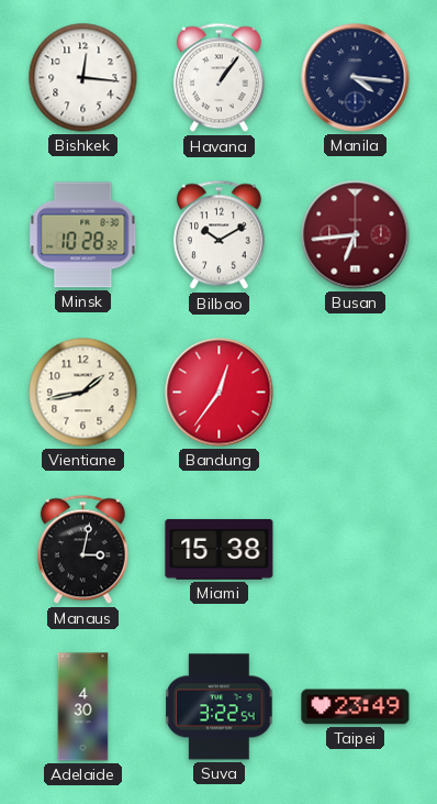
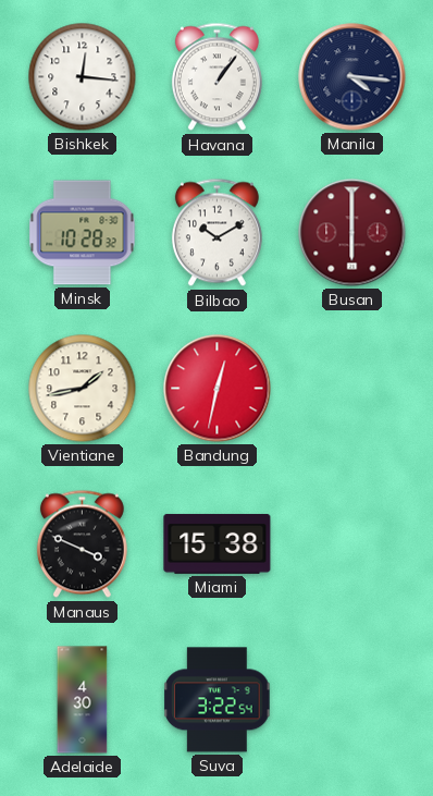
Busan: 6:44 -> 6:00 (352, 233)
Bandung: 12:36 -> 12:32 (218, 389)
Manaus: 3:02 -> 3:49 (82, 544)
Taipei: 23:49 -> none (356, 707)
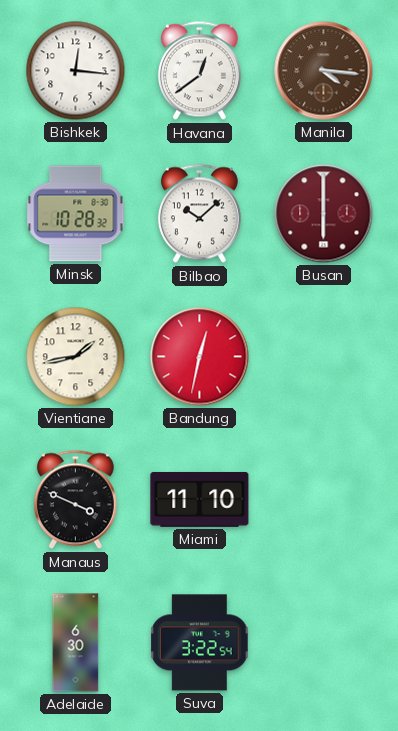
Havana: 1:06 -> 12:39 (199, 71)
Manila dial: navy -> brown (324, 71)
Bilbao: 10:10 -> 10:08 (199, 214)
Miami: 15:38 -> 11:10 (200, 499)
Adelaide: 4:30 -> 6:30 (76, 643)
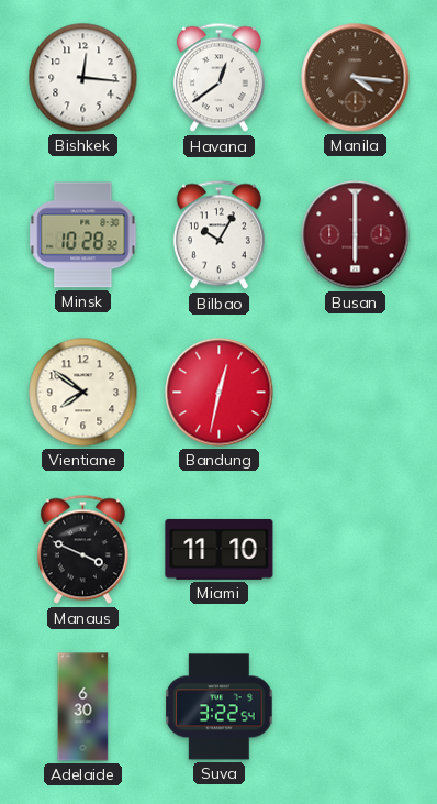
Bilbao: 10:08 -> 10:05 (218, 235)
Vientiane: 1:43 -> 7:51 (83, 393)
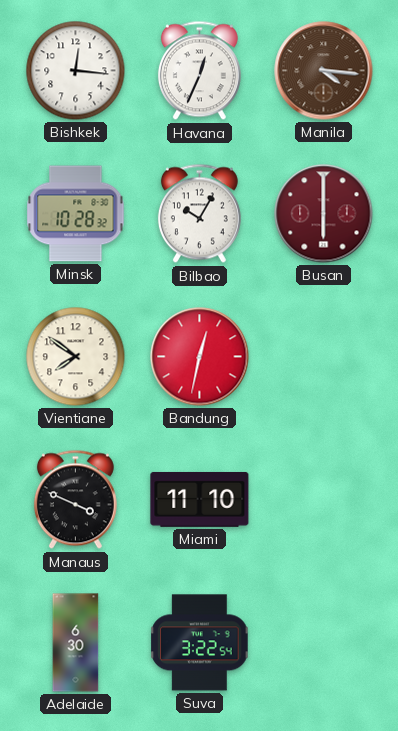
Havana: 12:39 -> 12:34 (199, 71)
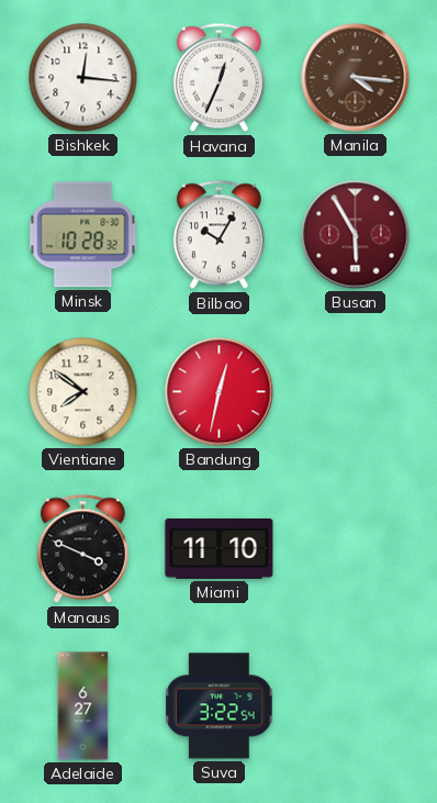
Busan: 6:00 -> 5:55 (356, 235)
Adelaide: 6:30 -> 6:27 (83, 706)
